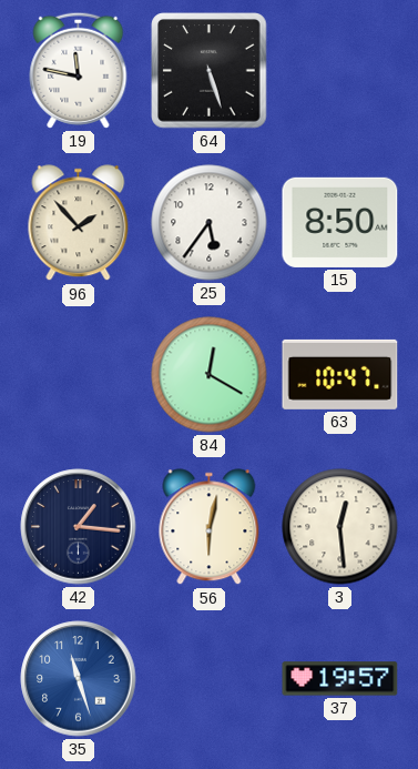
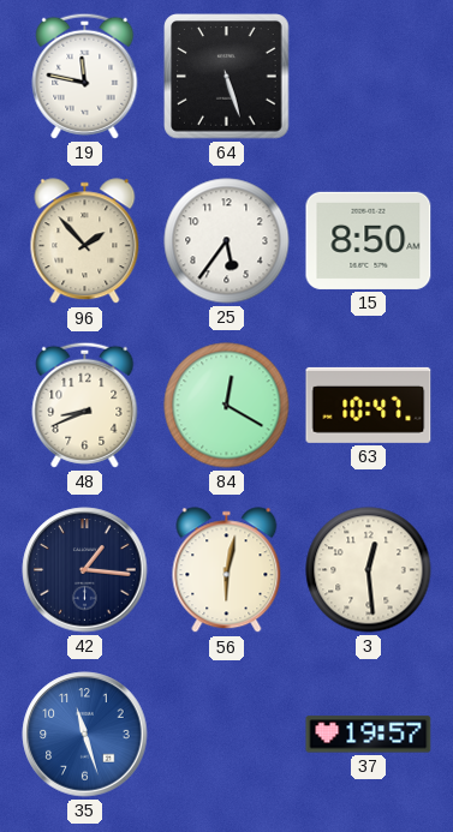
48: none -> 8:41 (85, 405)
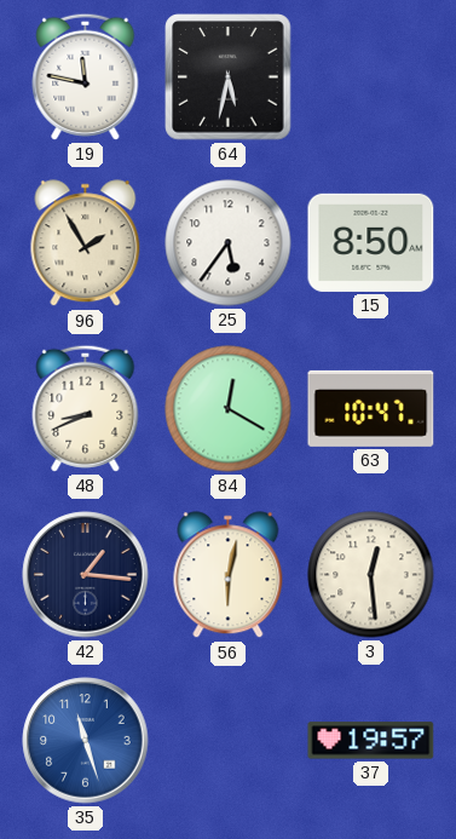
64: 5:27 -> 5:32 (229, 77)
96: 1:53 -> 1:55 (86, 243)
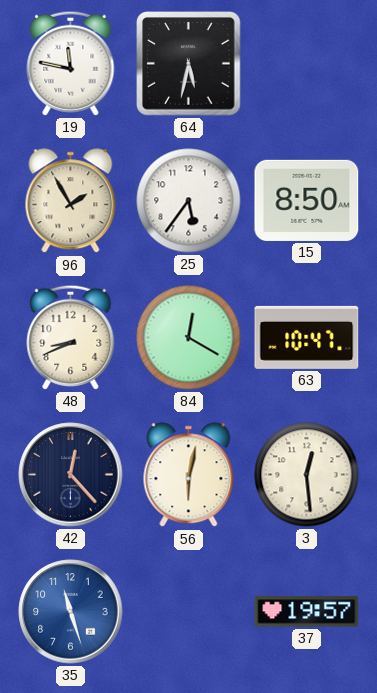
42: 1:16 -> 12:23 (71, 475)
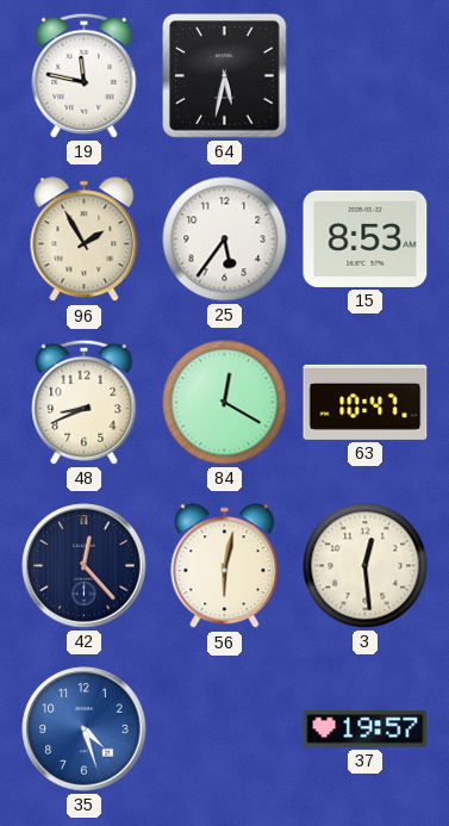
15: 8:50 -> 8:53 (366, 238)
35: 11:27 -> 4:27 (85, 729)
